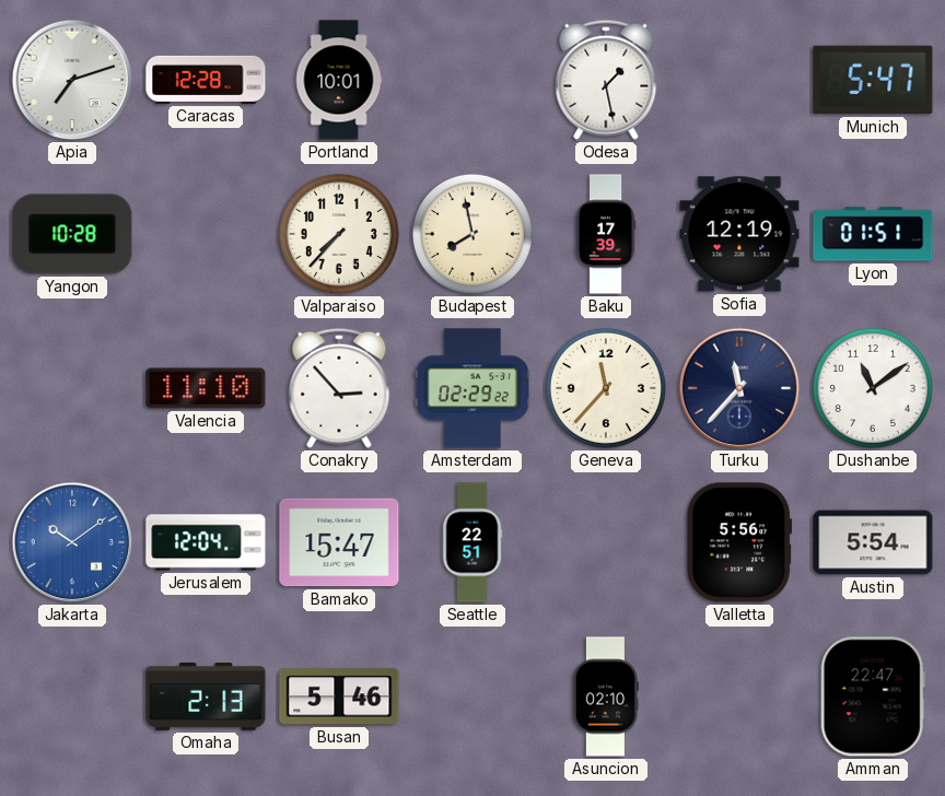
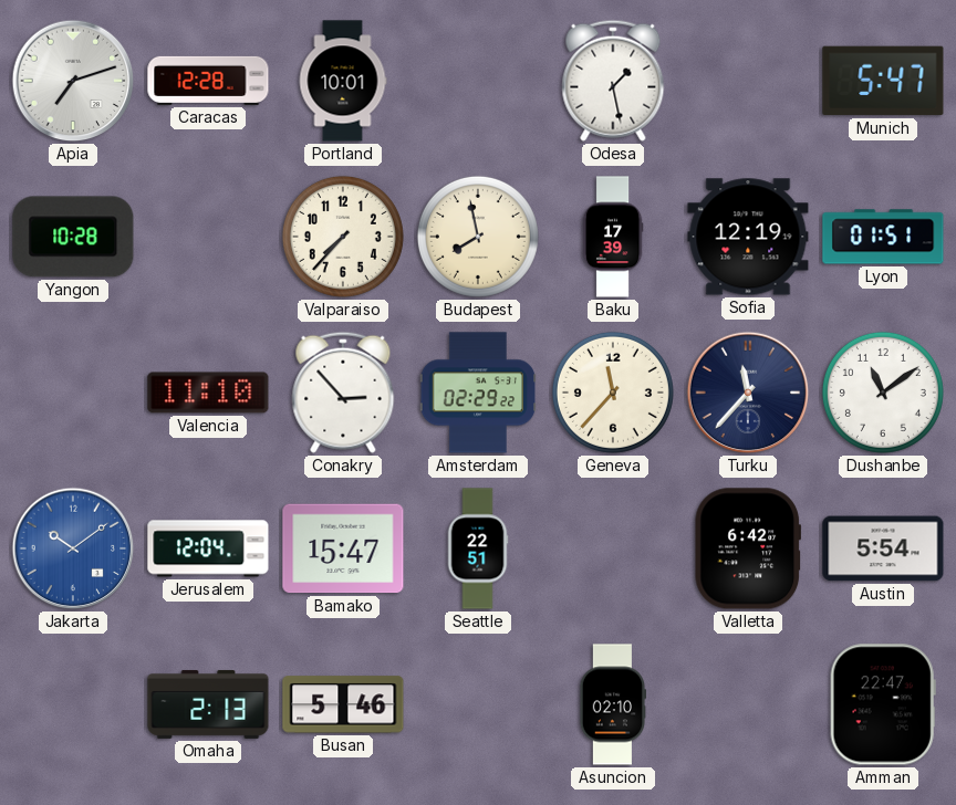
Valletta: 5:56 -> 6:42 (747, 548)
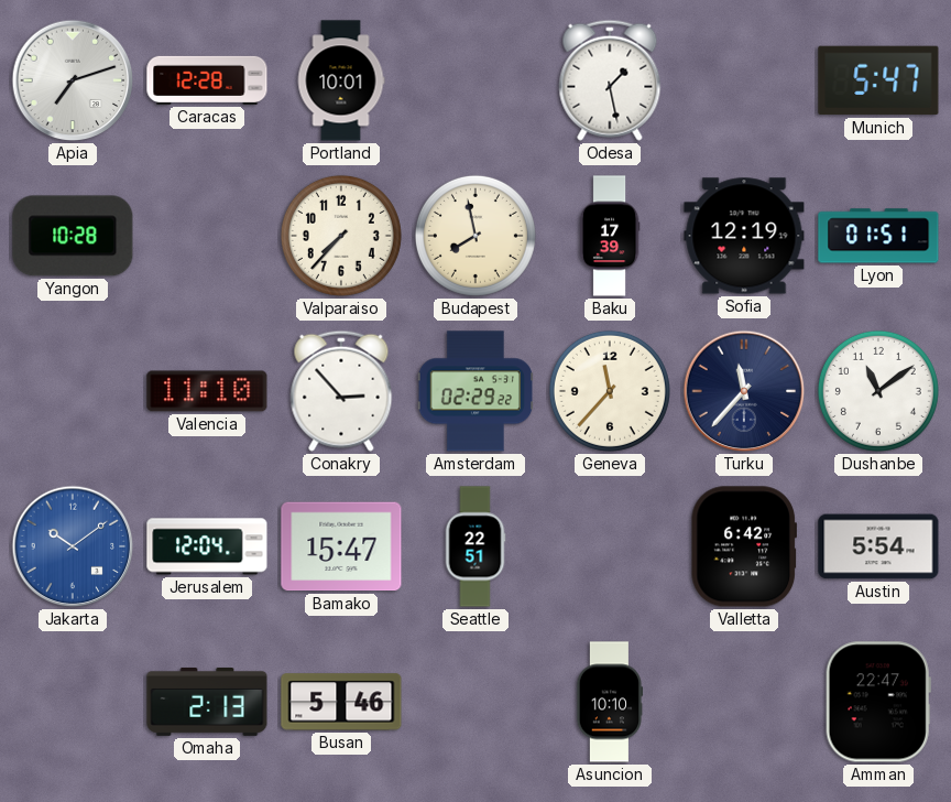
Asuncion: 02:10 -> 10:10 (610, 702)
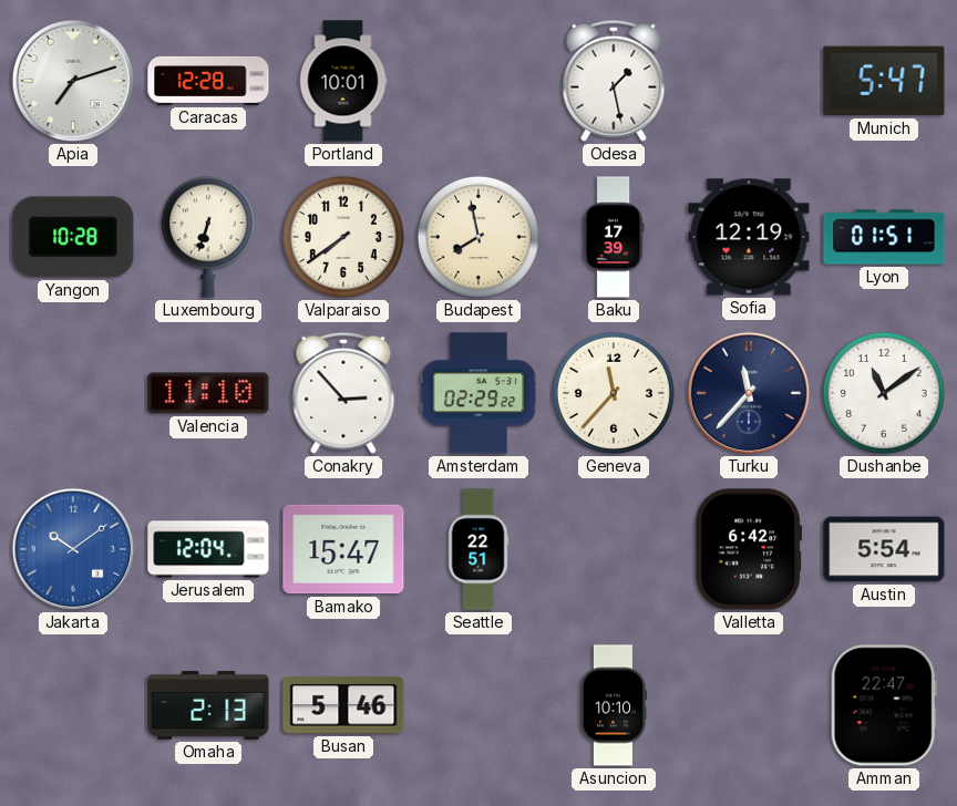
Luxembourg: none -> 6:33 (208, 237)
Valparaiso: 7:37 -> 7:39 (343, 237)
